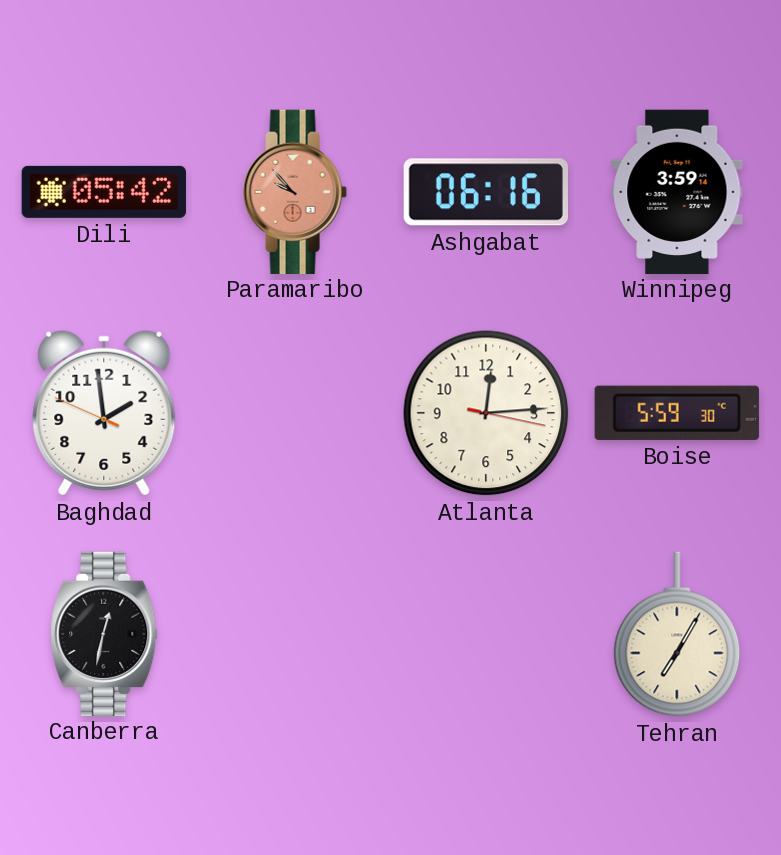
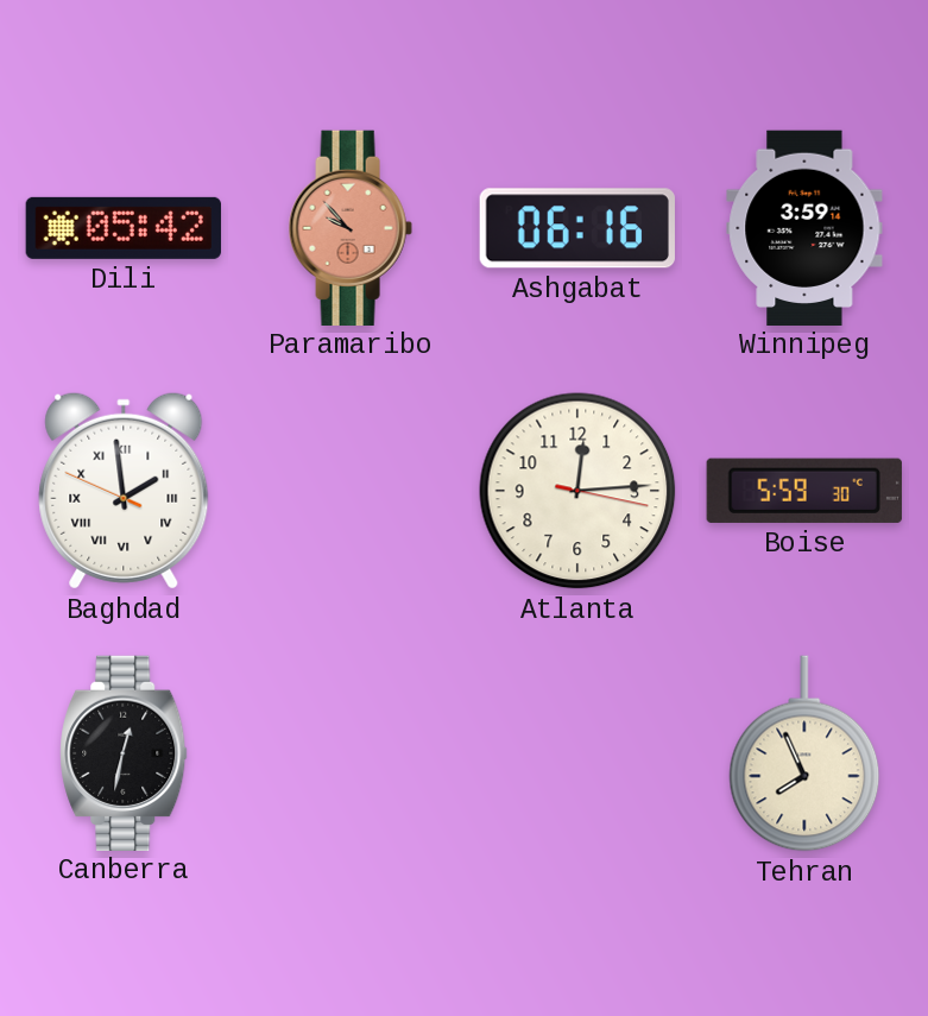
Baghdad numerals: Arabic -> Roman (124, 491)
Tehran: 7:05 -> 7:56 (804, 753)
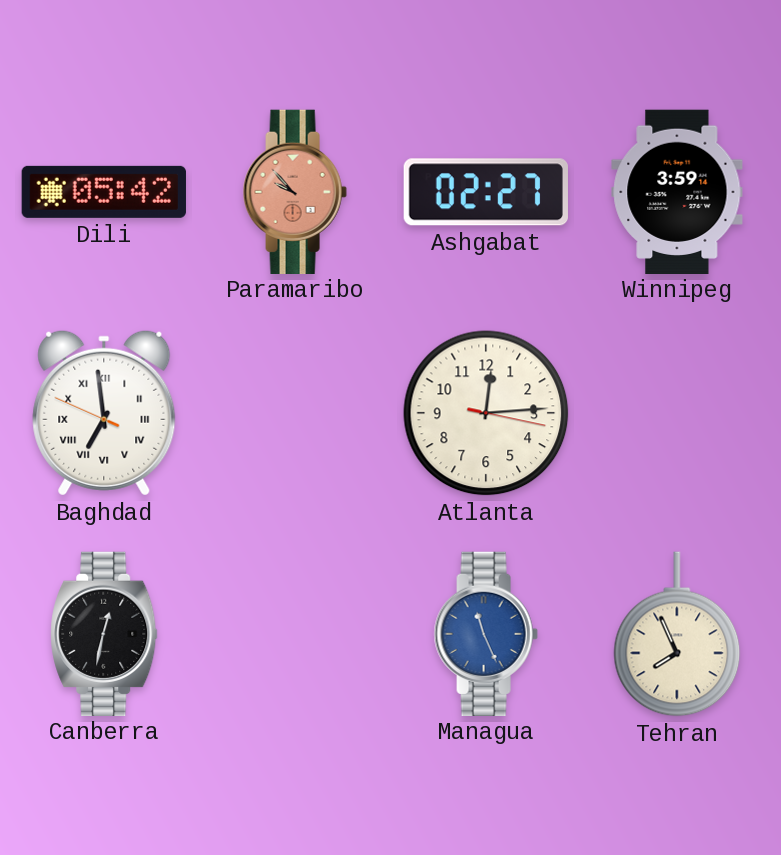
Ashgabat: 06:16 -> 02:27 (486, 192)
Baghdad: 1:58 -> 6:58 (104, 413)
Boise: 5:59 -> none (804, 491)
Managua: none -> 11:26 (486, 633)
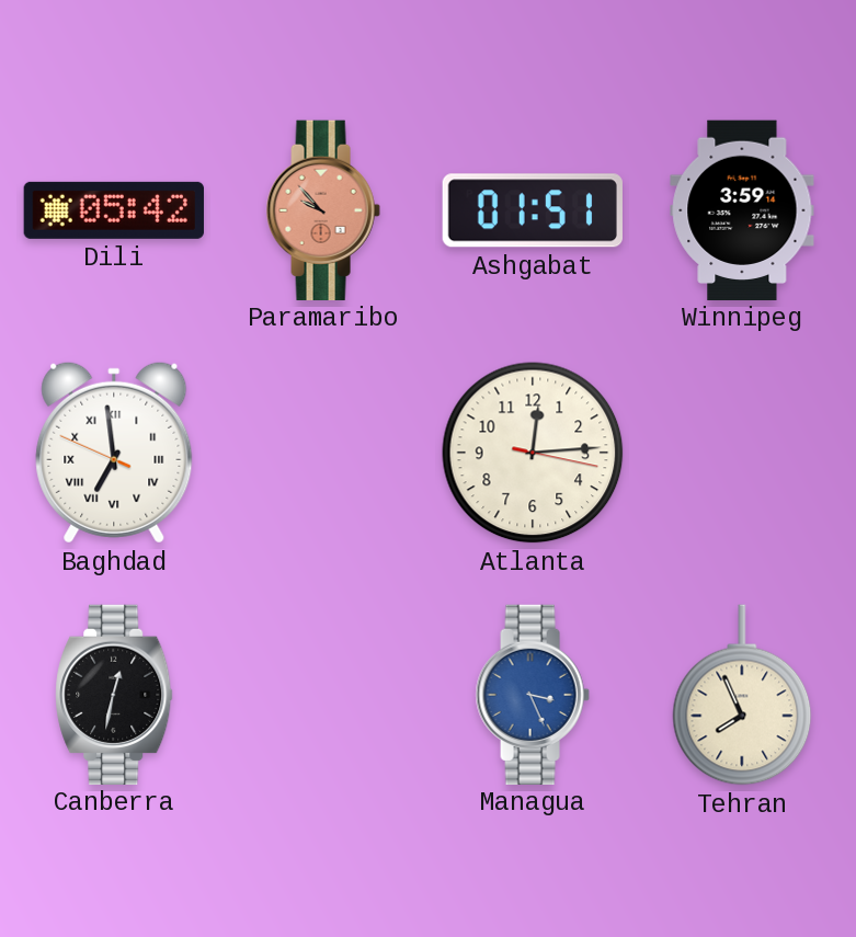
Ashgabat: 02:27 -> 01:51 (533, 210)
Managua: 11:26 -> 3:26 (533, 694)
